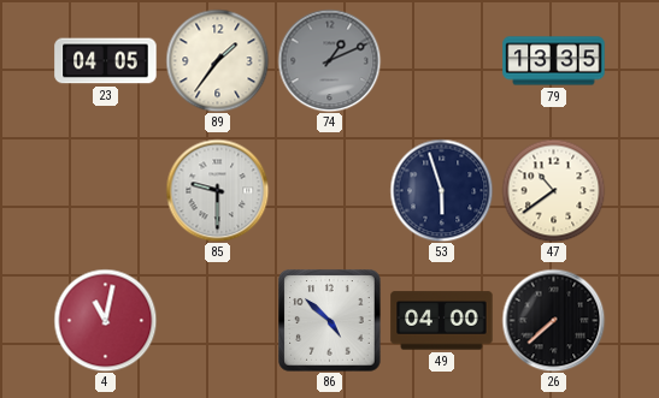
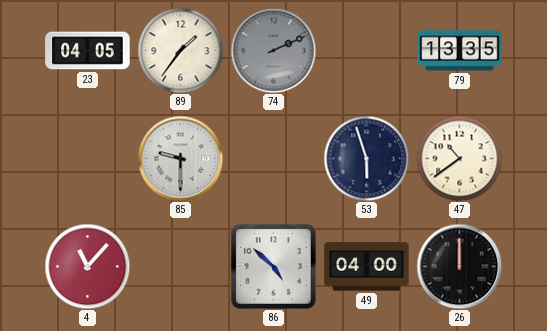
74: 1:11 -> 2:11 (273, 50)
4: 11:02 -> 11:07 (87, 266)
26: 7:38 -> 12:00 (459, 266)
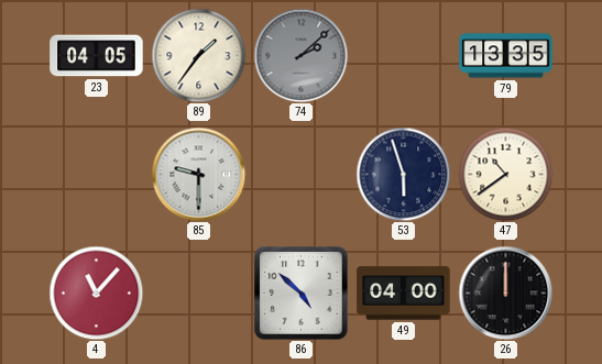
74: 2:11 -> 2:08 (300, 55)
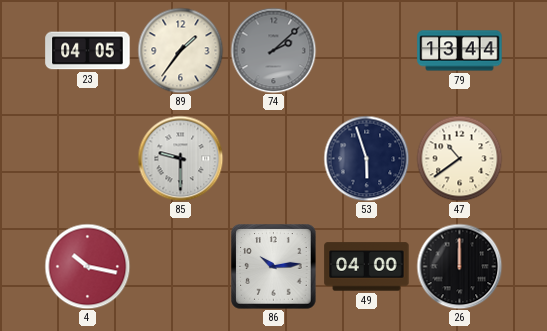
79: 13:35 -> 13:44 (460, 51)
4: 11:07 -> 10:17 (87, 266)
86: 4:52 -> 10:14 (274, 267)
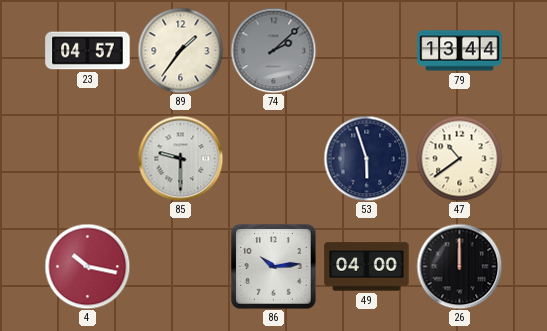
23: 04:05 -> 04:57 (88, 51)
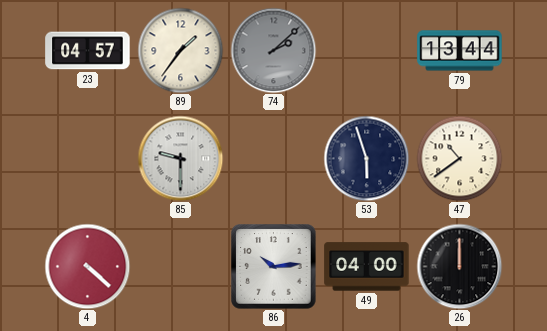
4: 10:17 -> 4:22 (87, 266)
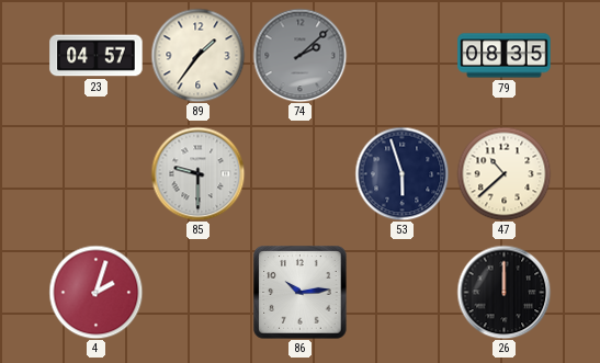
79: 13:44 -> 08:35 (505, 56)
47: 10:39 -> 10:38 (503, 173)
4: 4:22 -> 2:03 (95, 292)
49: 04:00 -> none (367, 267)
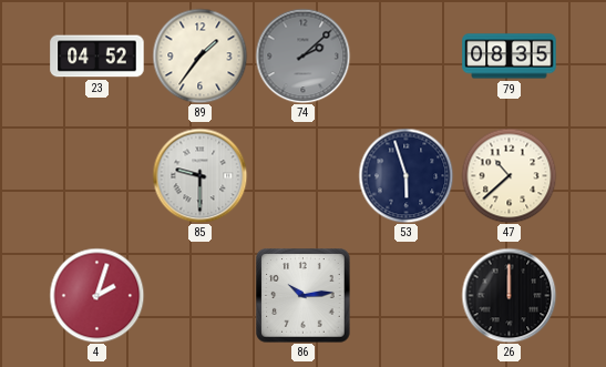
23: 04:57 -> 04:52 (97, 57)
